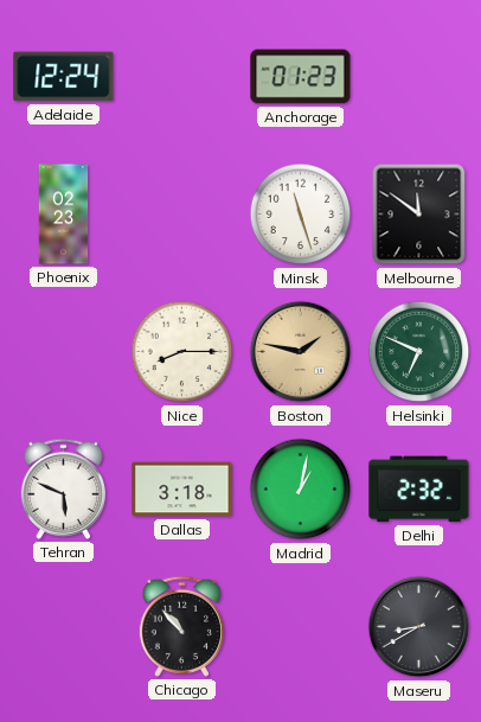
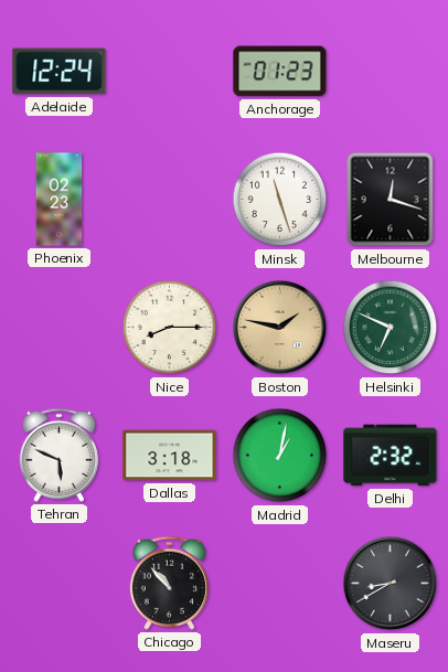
Melbourne: 11:51 -> 12:18 (391, 200)
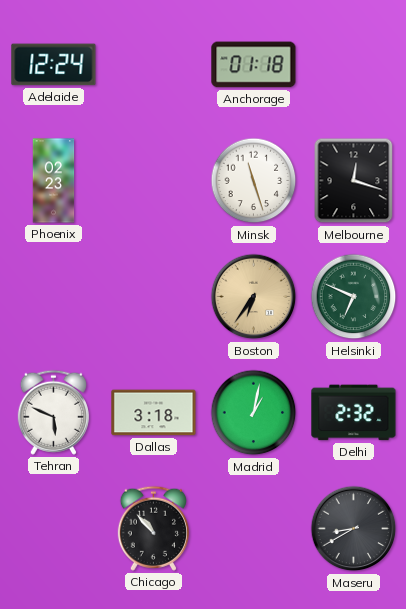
Anchorage: 01:23 -> 01:18 (254, 65)
Nice: 8:15 -> none (170, 328)
Boston: 1:47 -> 6:36 (254, 297)
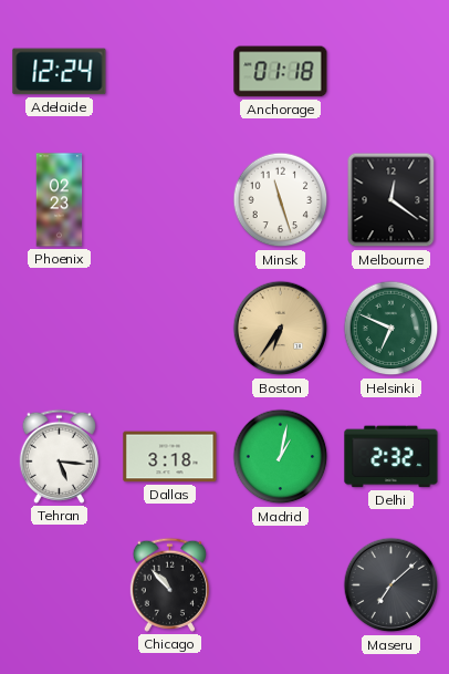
Melbourne: 12:18 -> 12:21 (391, 200)
Tehran: 5:49 -> 5:16 (59, 456)
Maseru: 8:40 -> 7:08 (391, 585)
